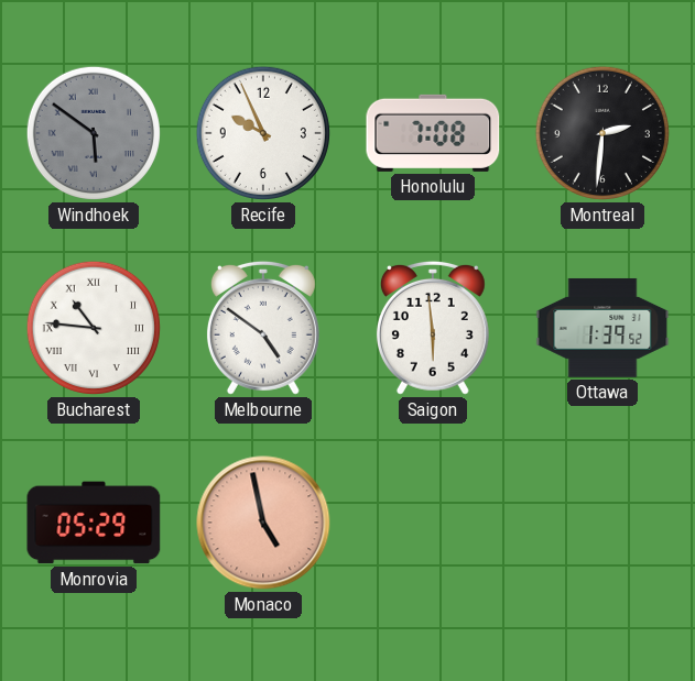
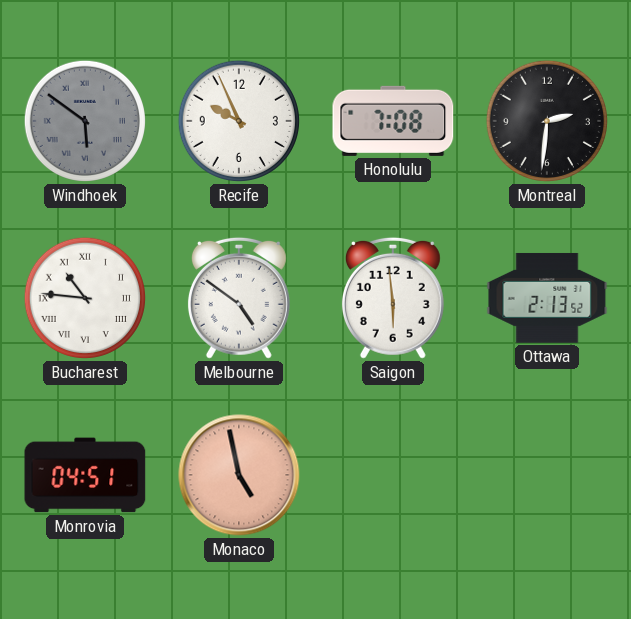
Ottawa: 1:39 -> 2:13 (547, 298)
Monrovia: 05:29 -> 04:51 (85, 475)
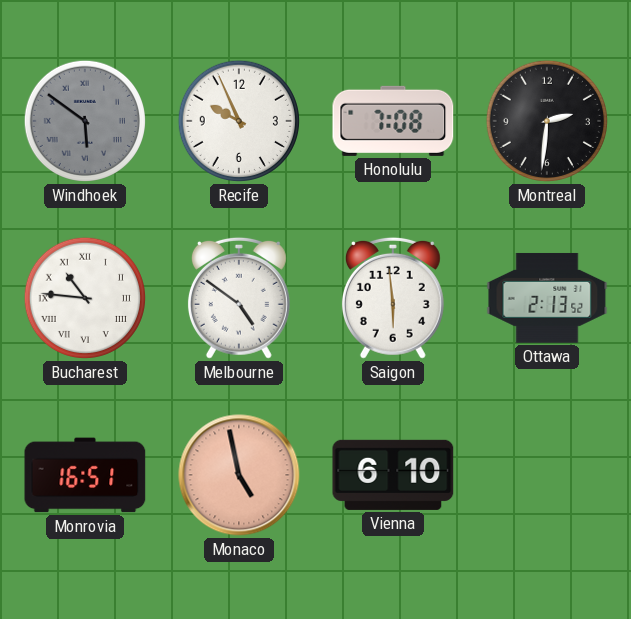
Monrovia: 04:51 -> 16:51 (85, 475)
Vienna: none -> 6:10 (393, 475)
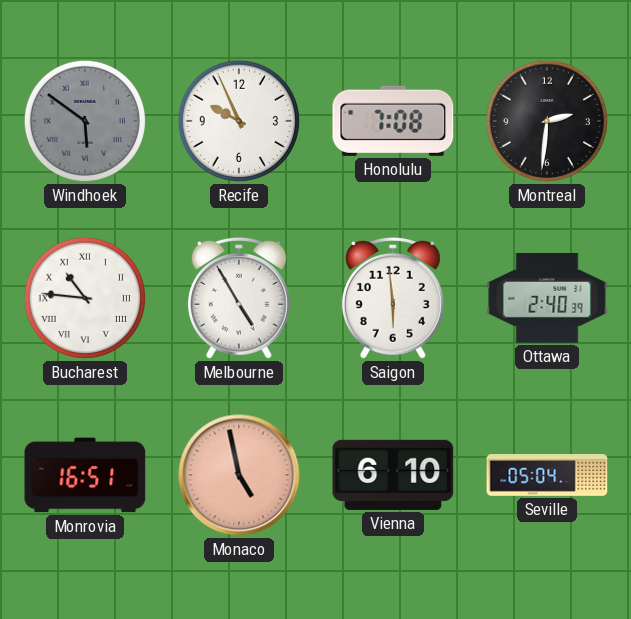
Melbourne: 4:51 -> 4:55 (239, 298)
Ottawa: 2:13 -> 2:40 (547, 298)
Seville: none -> 05:04 (547, 475)
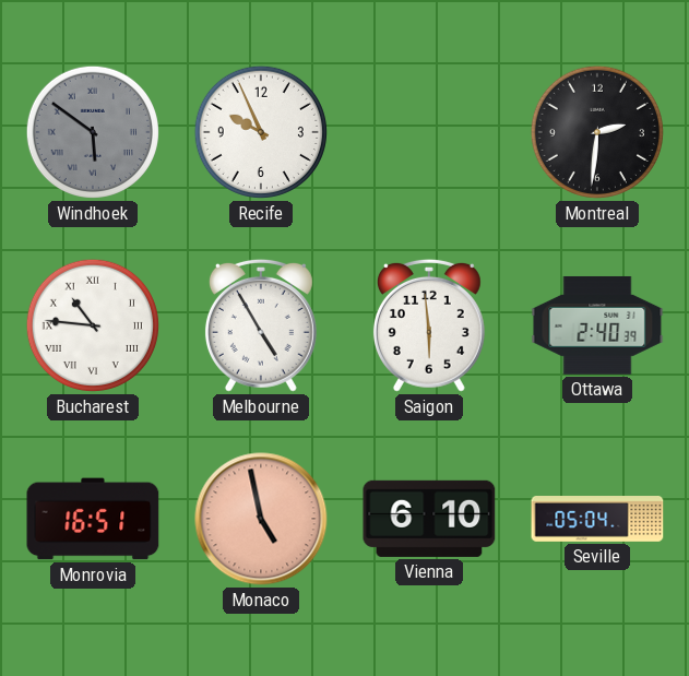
Honolulu: 7:08 -> none (393, 121)
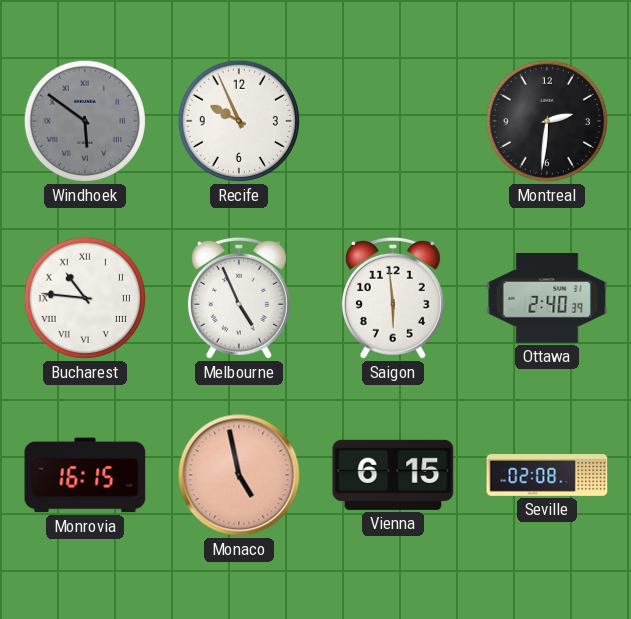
Melbourne: 4:55 -> 4:56 (239, 298)
Monrovia: 16:51 -> 16:15 (85, 475)
Vienna: 6:10 -> 6:15 (393, 475)
Seville: 05:04 -> 02:08 (547, 475)
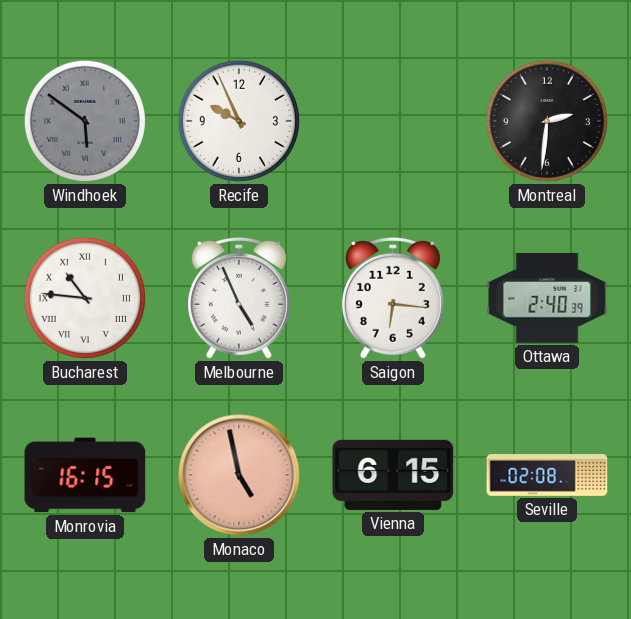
Saigon: 5:59 -> 6:16 (393, 298)
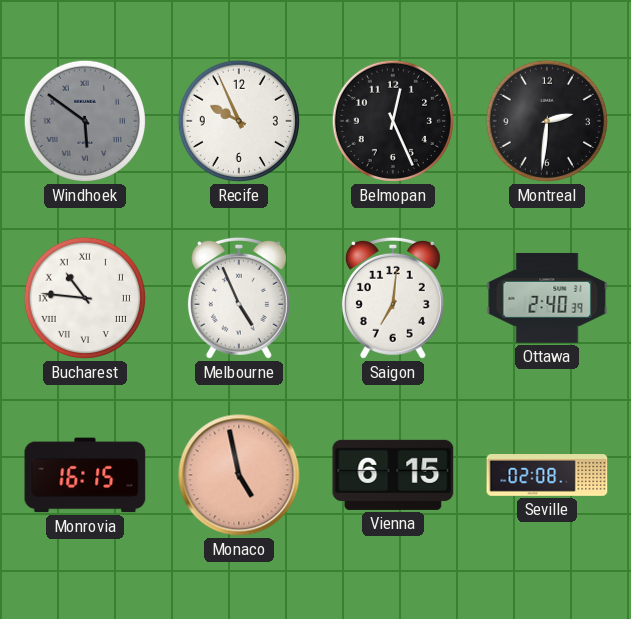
Belmopan: none -> 12:26 (393, 121)
Saigon: 6:16 -> 7:01 (393, 298)
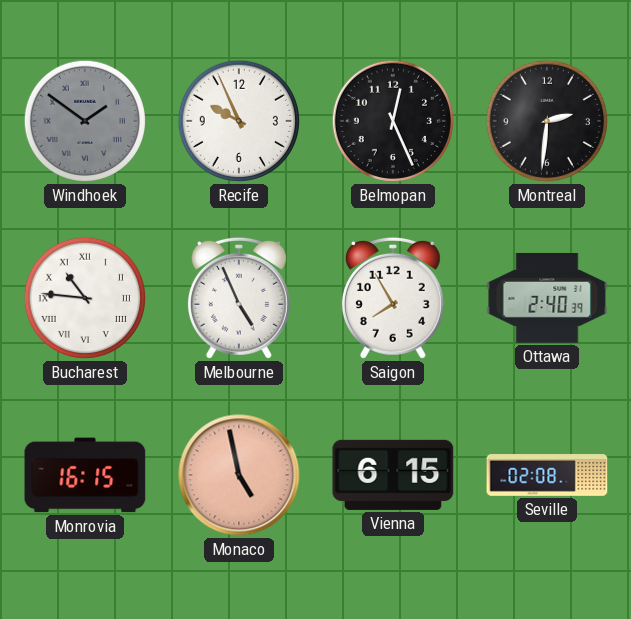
Windhoek: 5:51 -> 1:51 (85, 121)
Saigon: 7:01 -> 7:55 (393, 298)
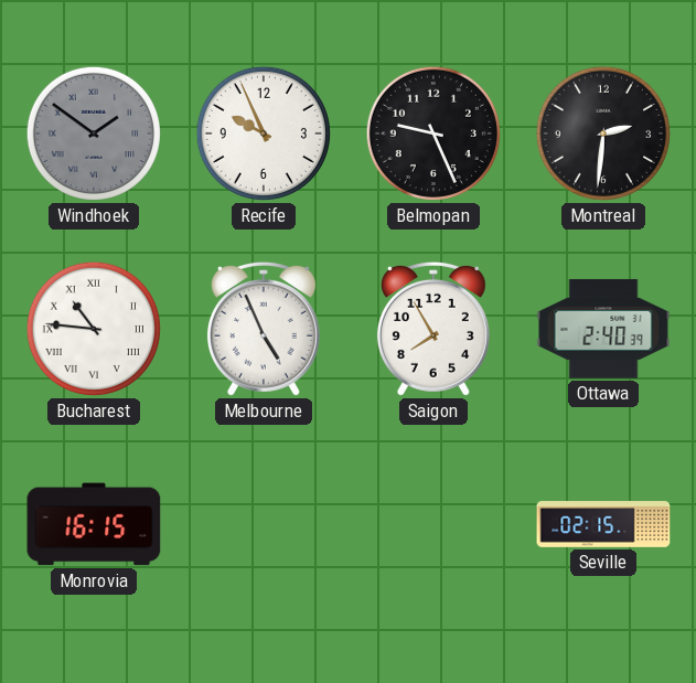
Belmopan: 12:26 -> 9:26 (433, 134)
Monaco: 4:58 -> none (239, 475)
Vienna: 6:15 -> none (393, 475)
Seville: 02:08 -> 02:15 (603, 524)
